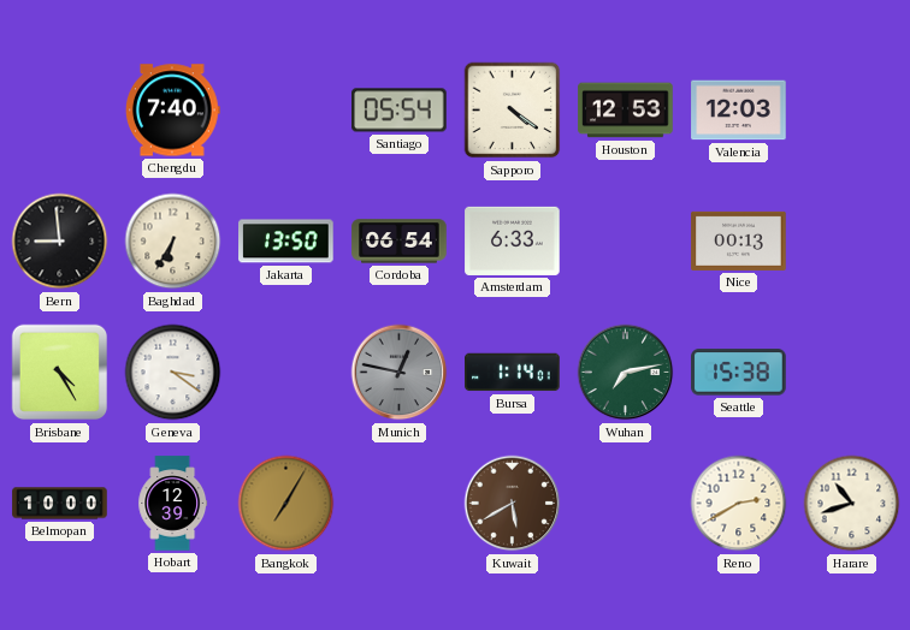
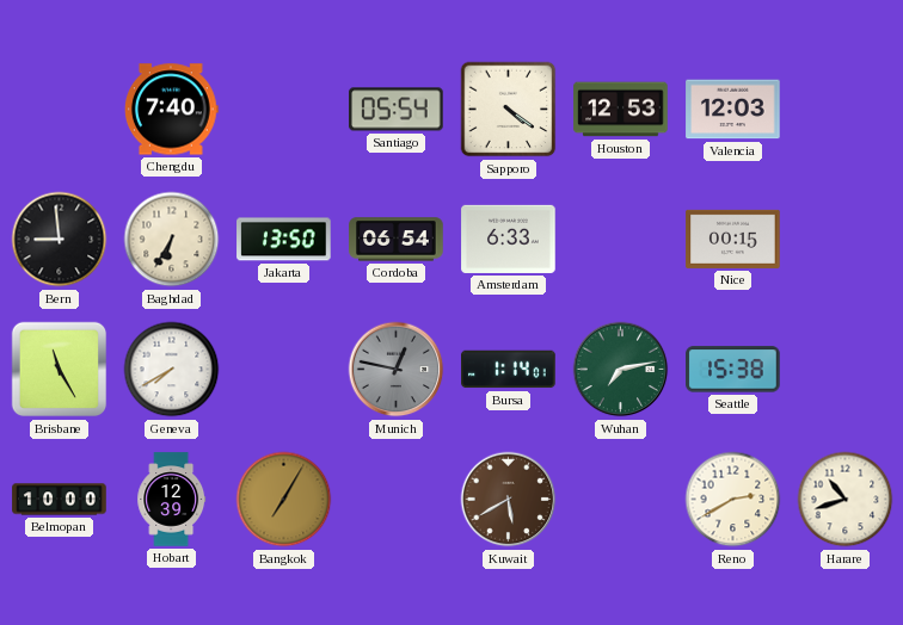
Nice: 00:13 -> 00:15 (733, 239)
Brisbane: 4:25 -> 11:25 (60, 370)
Geneva: 3:21 -> 7:40 (172, 370)
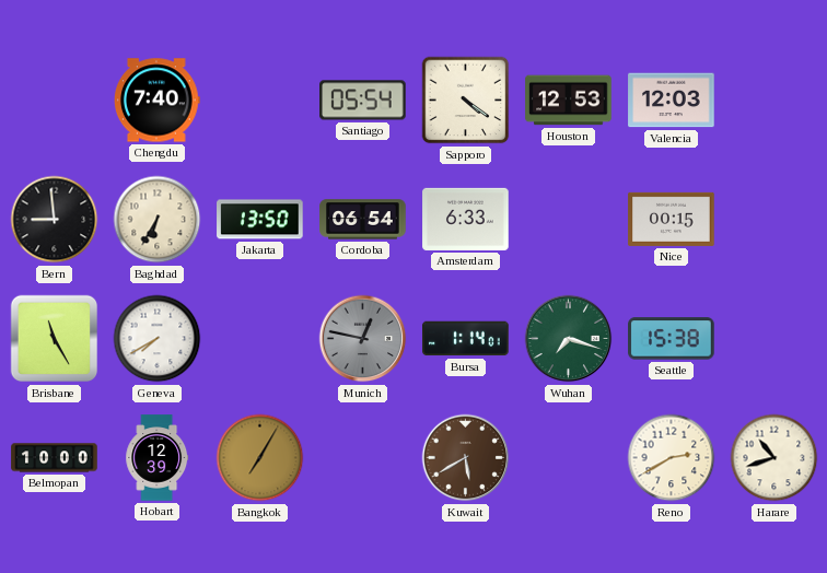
Wuhan: 7:13 -> 7:18 (569, 339)
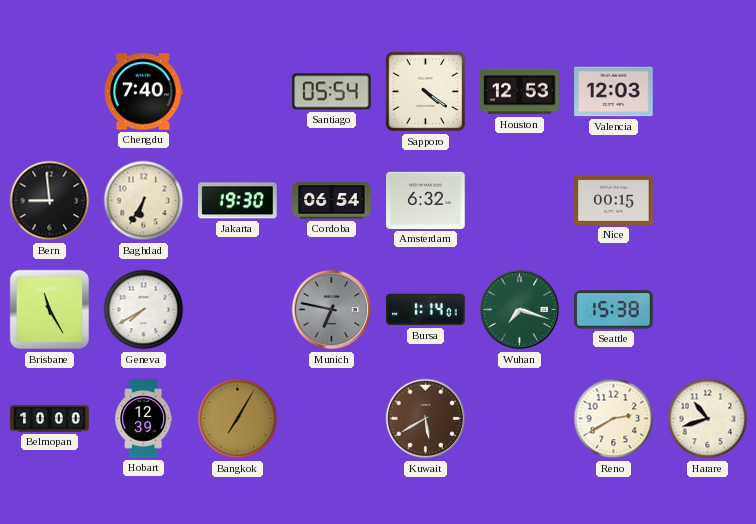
Jakarta: 13:50 -> 19:30 (238, 201)
Amsterdam: 6:33 -> 6:32 (426, 200)
Munich: 12:47 -> 6:47 (332, 310)
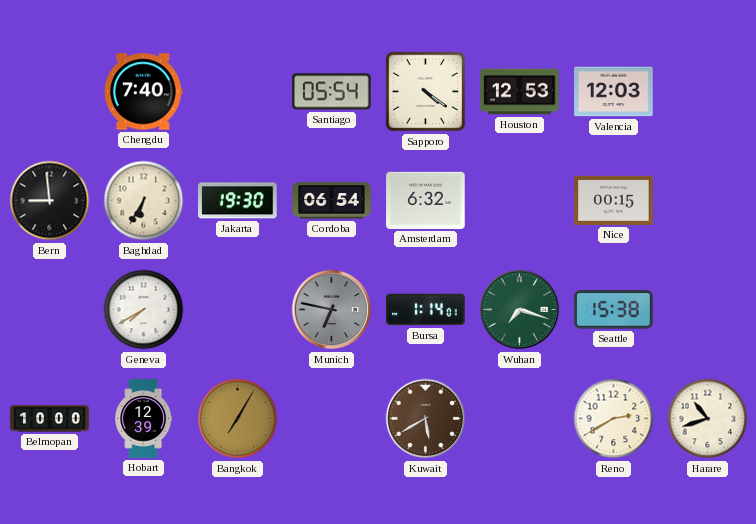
Brisbane: 11:25 -> none (50, 310)
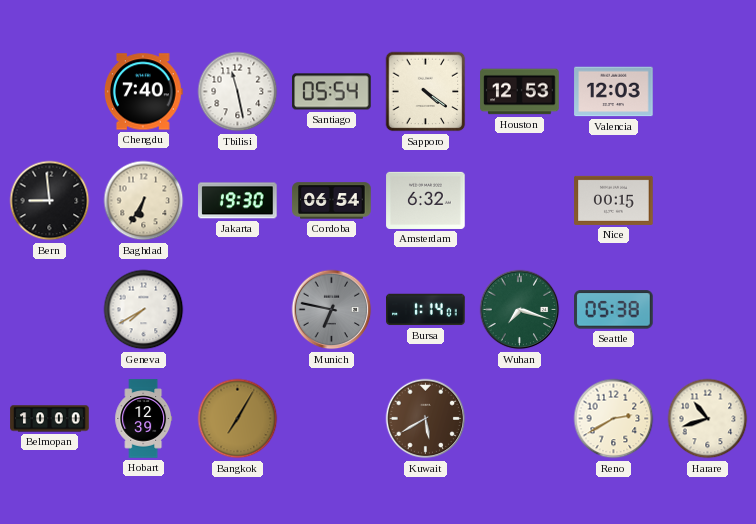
Tbilisi: none -> 11:28 (238, 92)
Seattle: 15:38 -> 05:38 (614, 310)
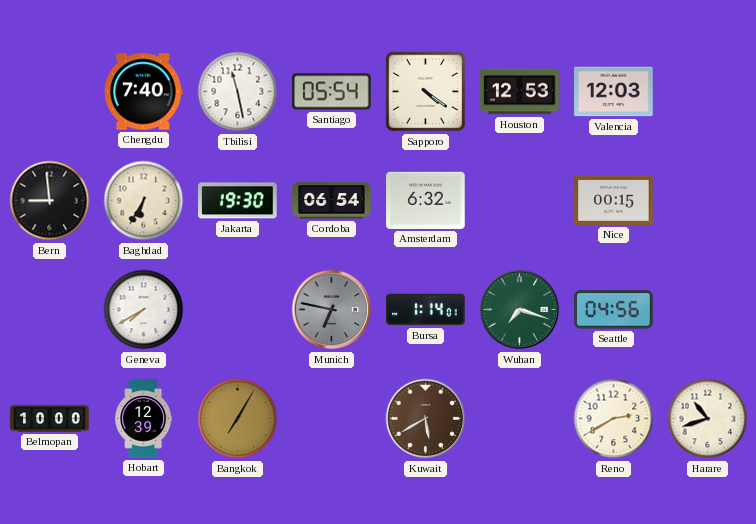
Seattle: 05:38 -> 04:56 (614, 310)
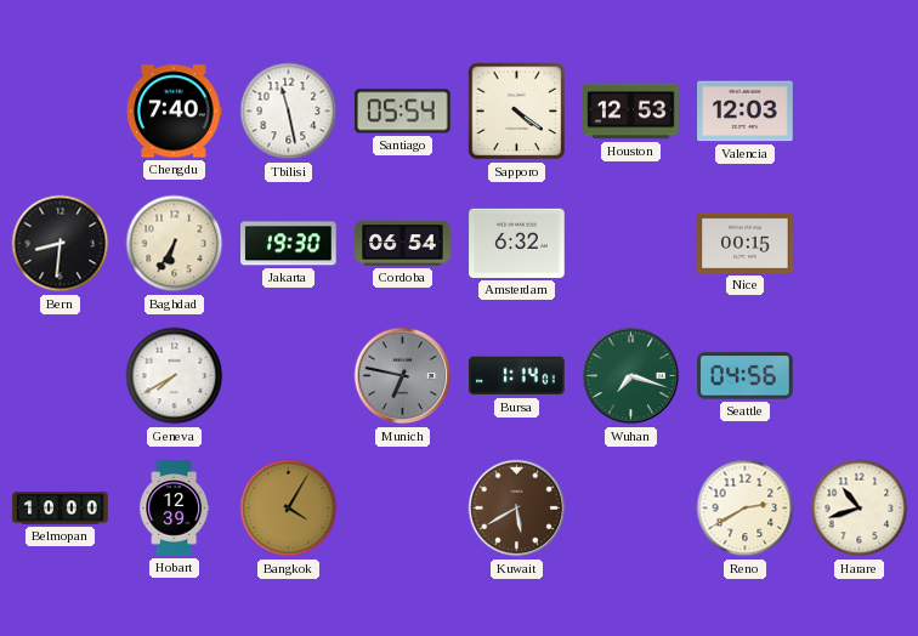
Bern: 8:59 -> 8:31 (61, 244)
Bangkok: 7:05 -> 4:05 (289, 509)
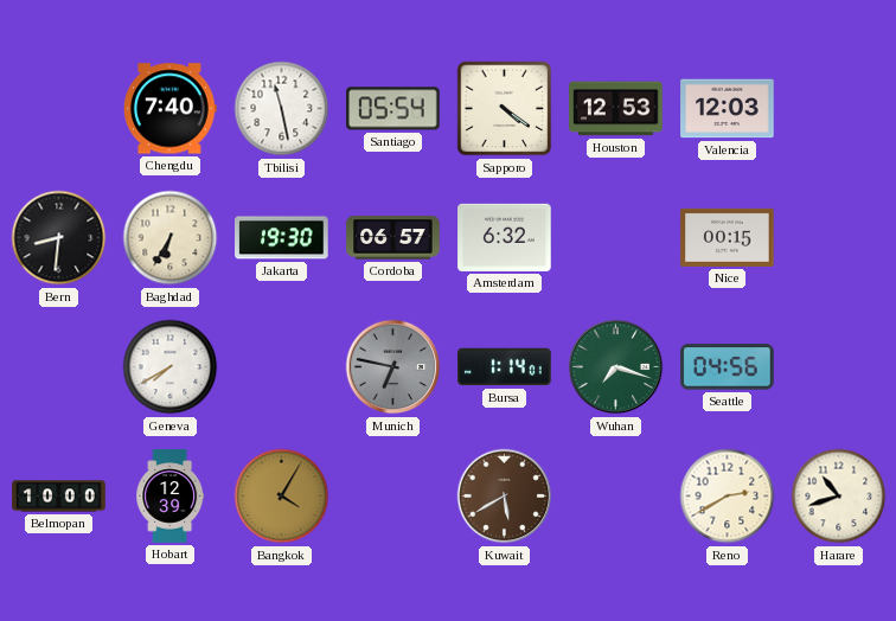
Cordoba: 06:54 -> 06:57 (393, 238)
